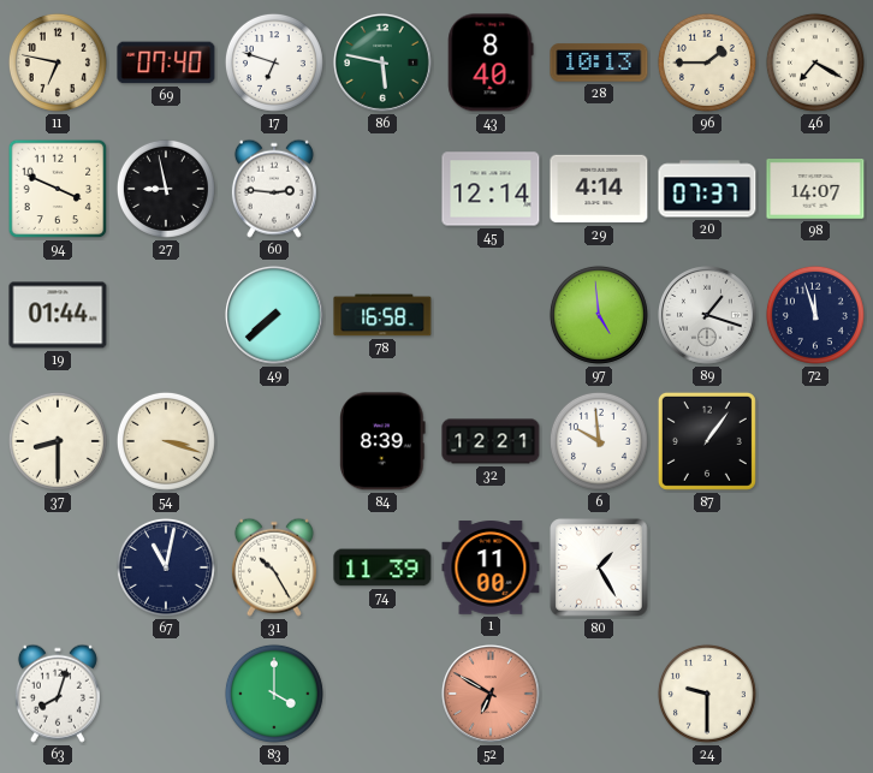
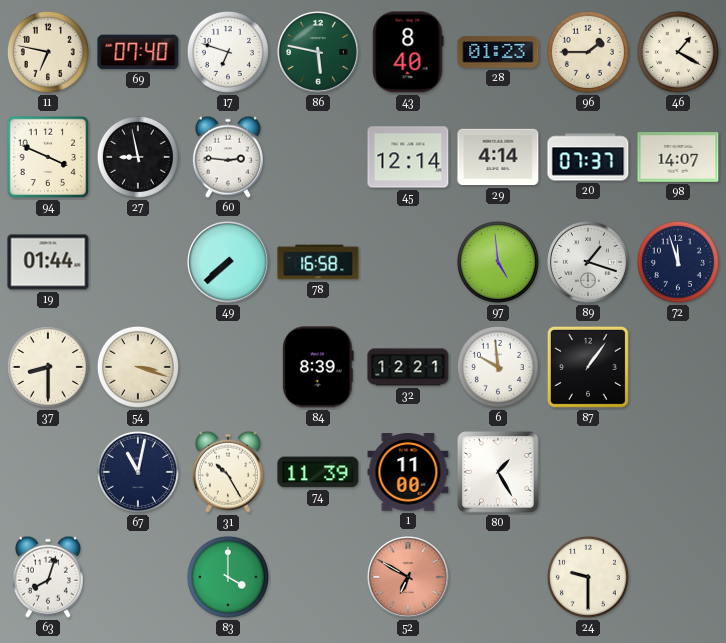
28: 10:13 -> 01:23 (498, 52)
46: 7:20 -> 1:20 (678, 52)
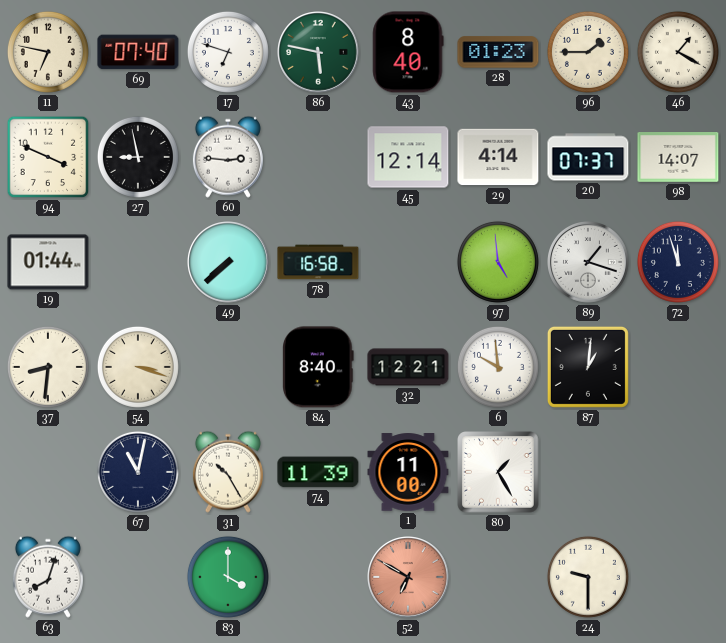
37: 8:30 -> 8:31 (48, 367)
84: 8:39 -> 8:40 (319, 367)
87: 1:06 -> 1:01 (588, 367)
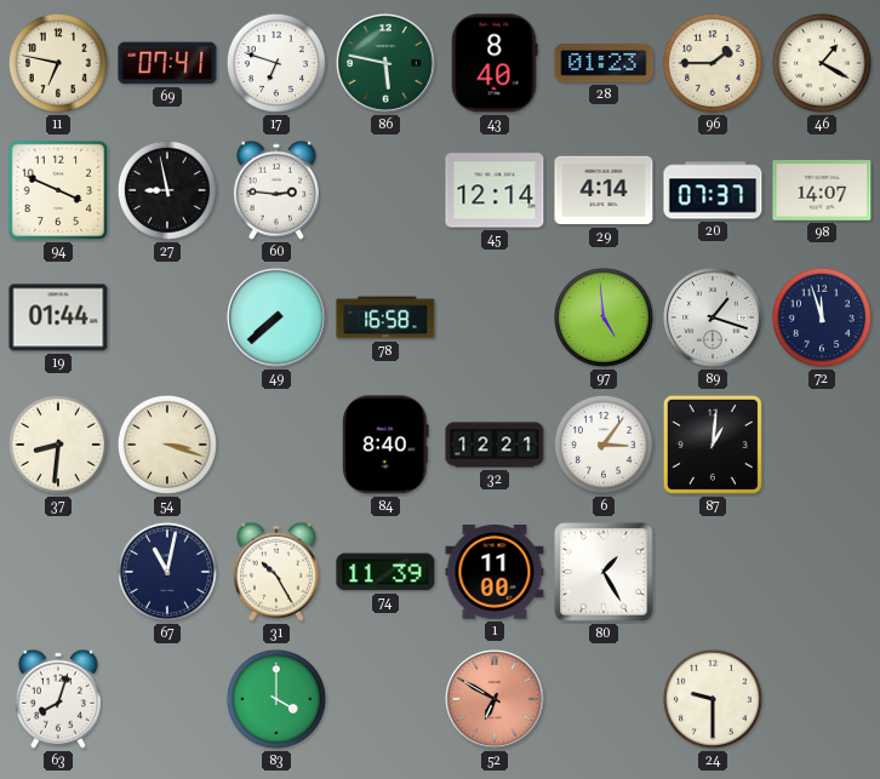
69: 07:40 -> 07:41 (167, 63)
6: 9:59 -> 3:06 (604, 445)
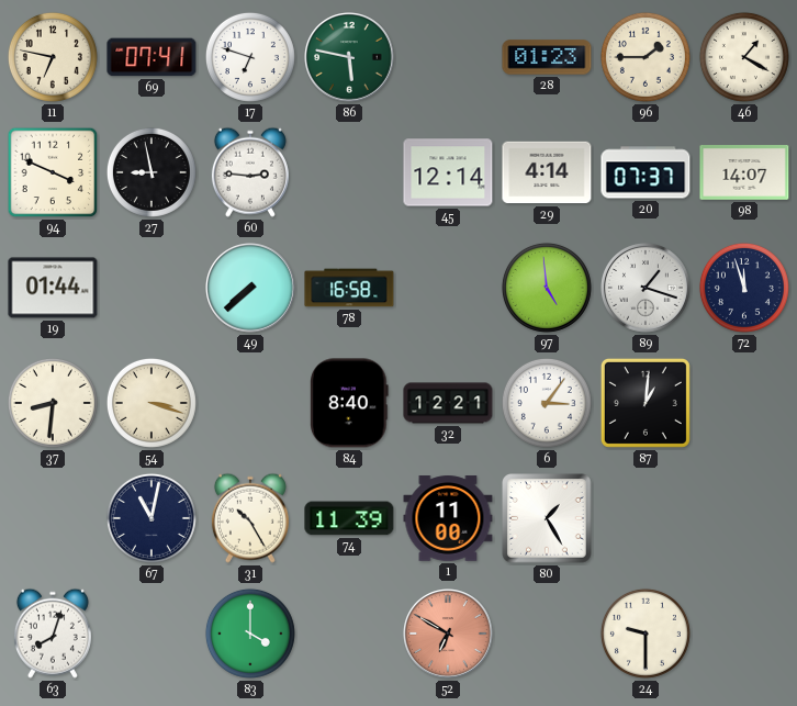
43: 8:40 -> none (495, 63)
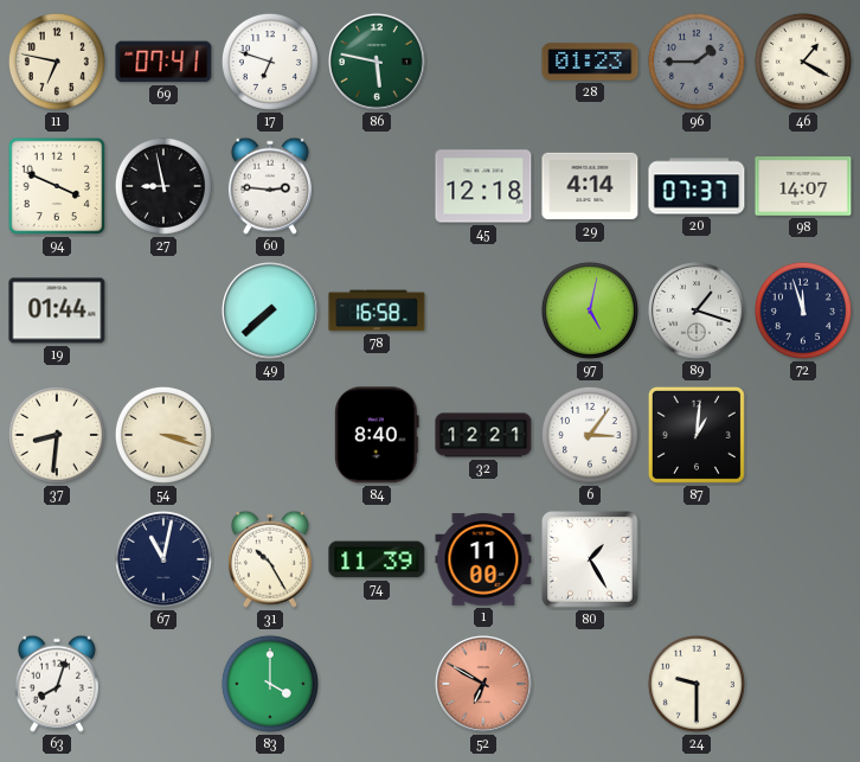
96 dial: cream -> grey (697, 62)
45: 12:14 -> 12:18 (483, 186)
97: 4:59 -> 5:02 (590, 310)
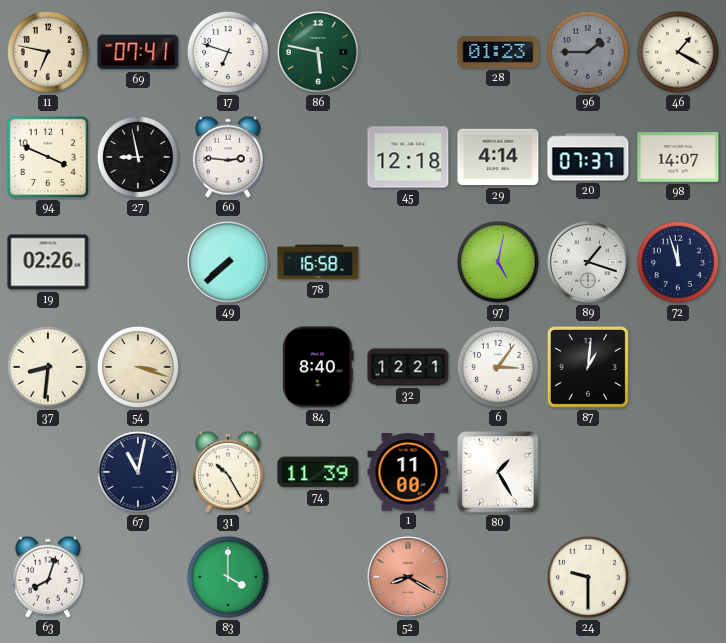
19: 01:44 -> 02:26 (48, 262)
52: 6:50 -> 8:20 (409, 578)
